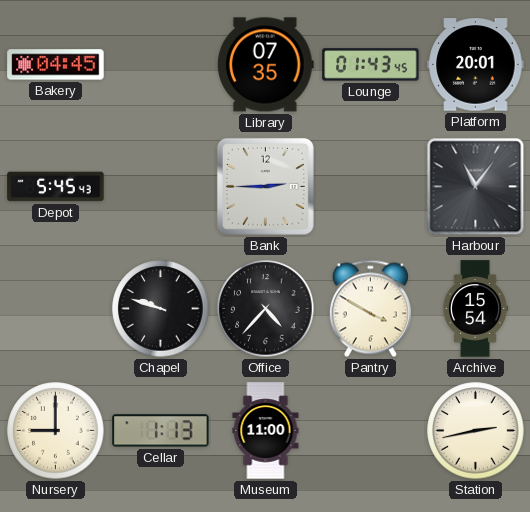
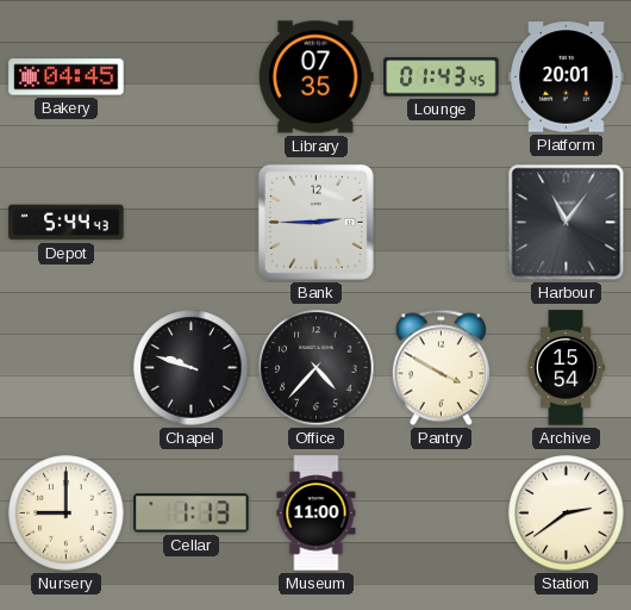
Depot: 5:45 -> 5:44 (67, 223)
Station: 2:43 -> 2:39 (567, 513)
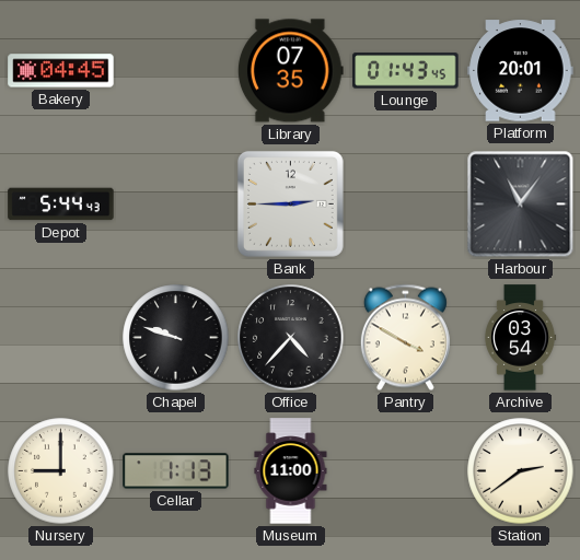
Archive: 15:54 -> 03:54 (520, 338)
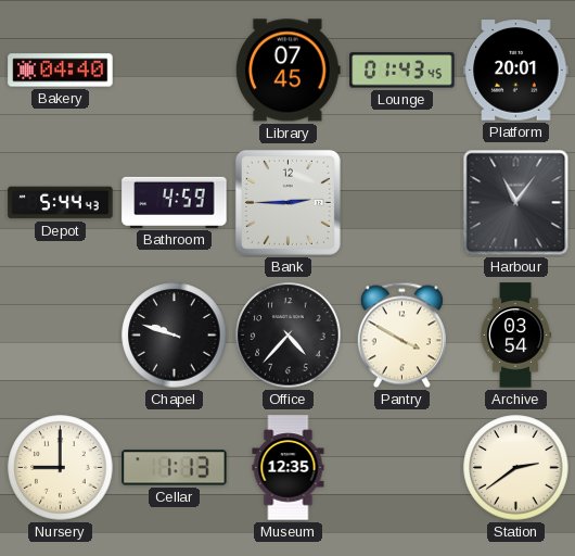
Bakery: 04:45 -> 04:40 (61, 71)
Library: 07:35 -> 07:45 (287, 71)
Bathroom: none -> 4:59 (175, 202)
Museum: 11:00 -> 12:35 (289, 468)
